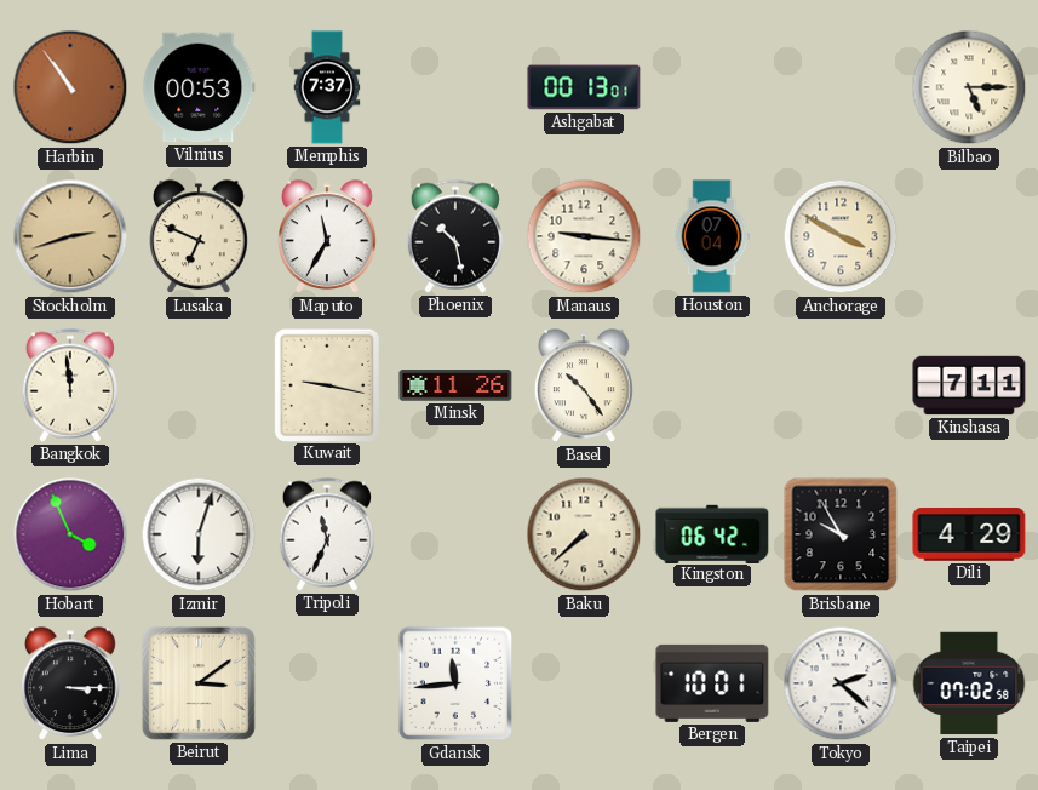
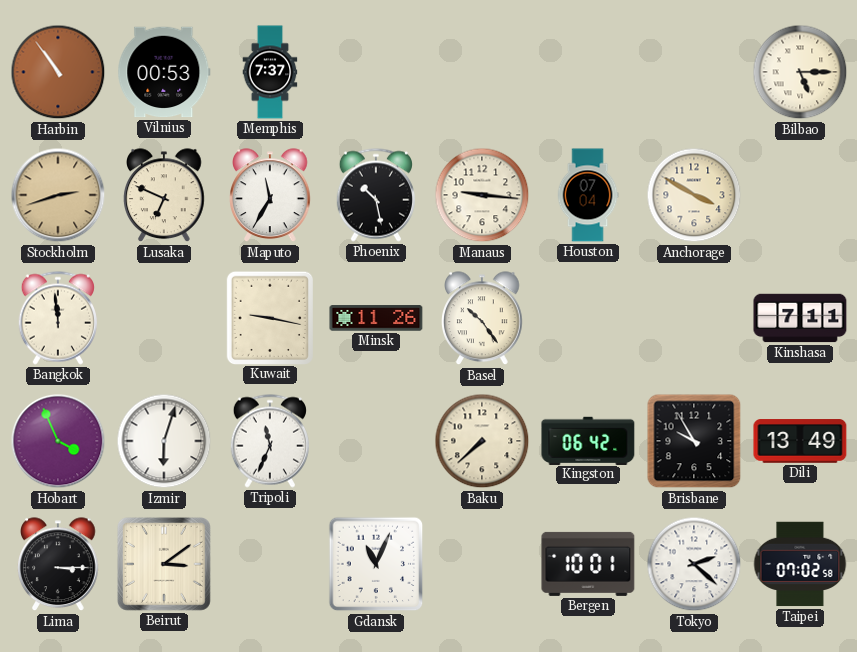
Ashgabat: 00:13 -> none (584, 87)
Dili: 4:29 -> 13:49 (800, 441)
Gdansk: 11:44 -> 11:04 (376, 564)
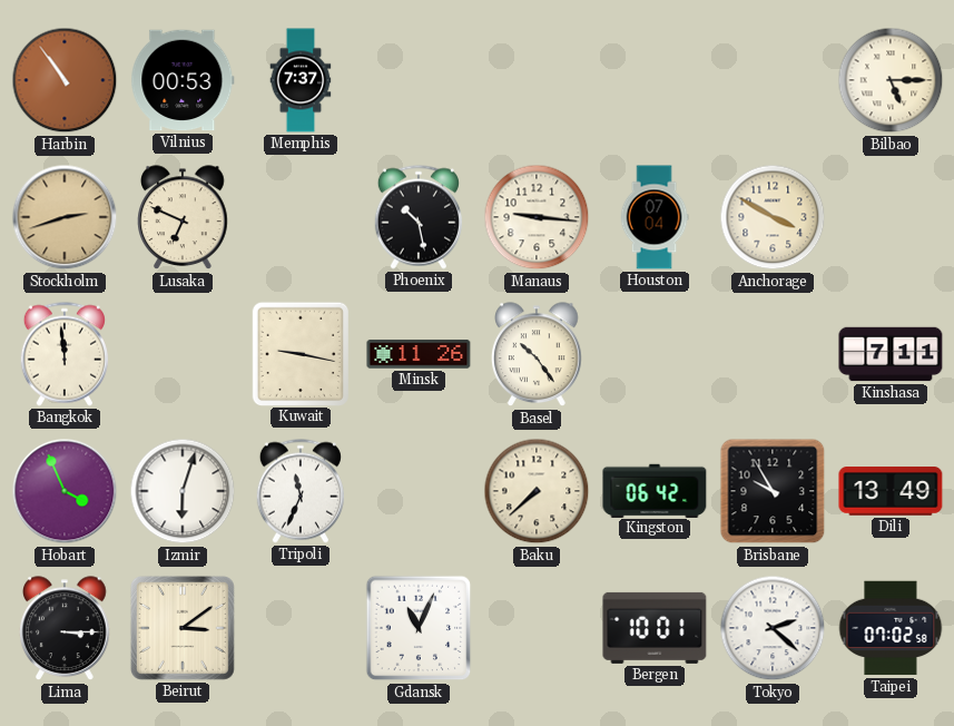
Maputo: 11:35 -> none (270, 196)
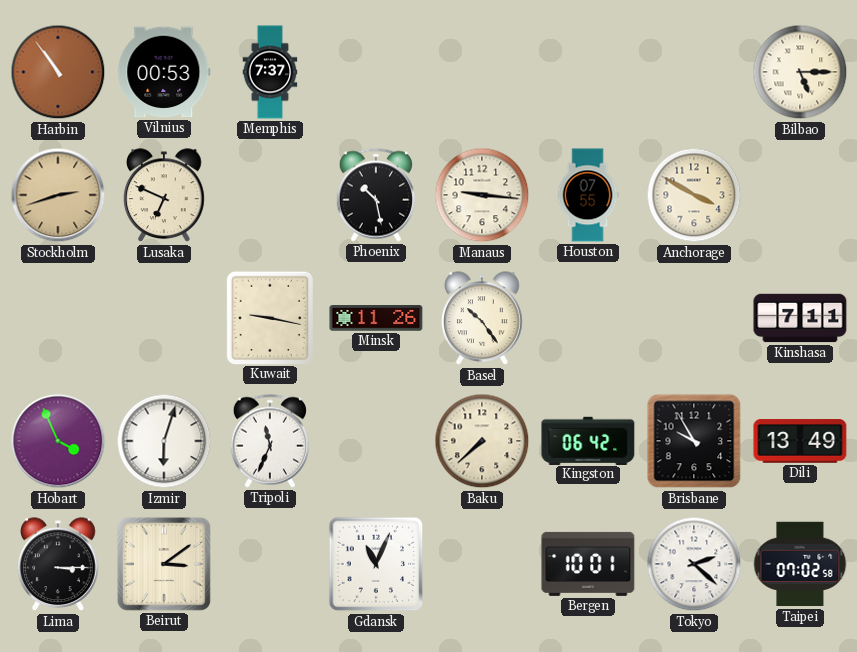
Houston: 07:04 -> 07:55 (588, 195)
Bangkok: 11:59 -> none (65, 354)
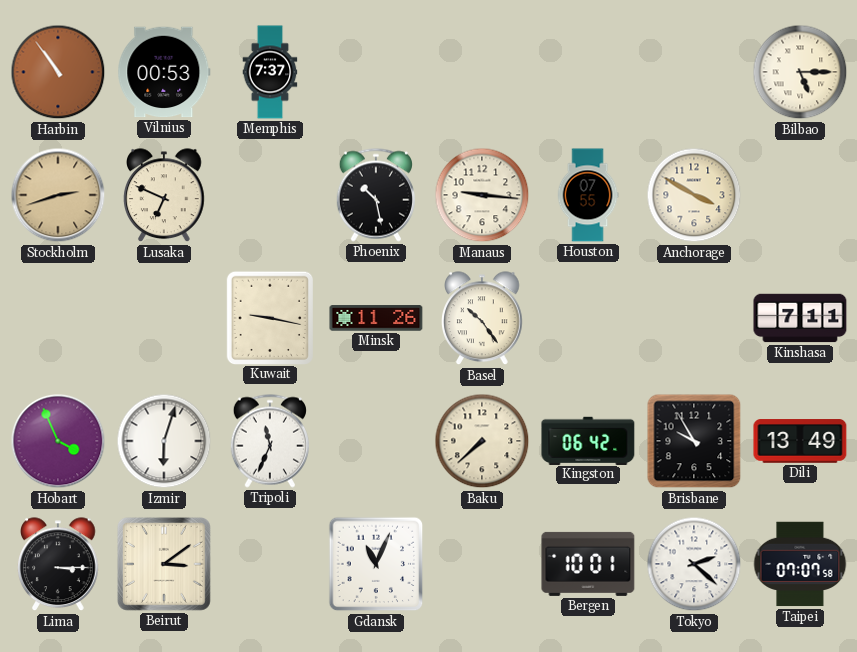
Taipei: 07:02 -> 07:07 (800, 564)
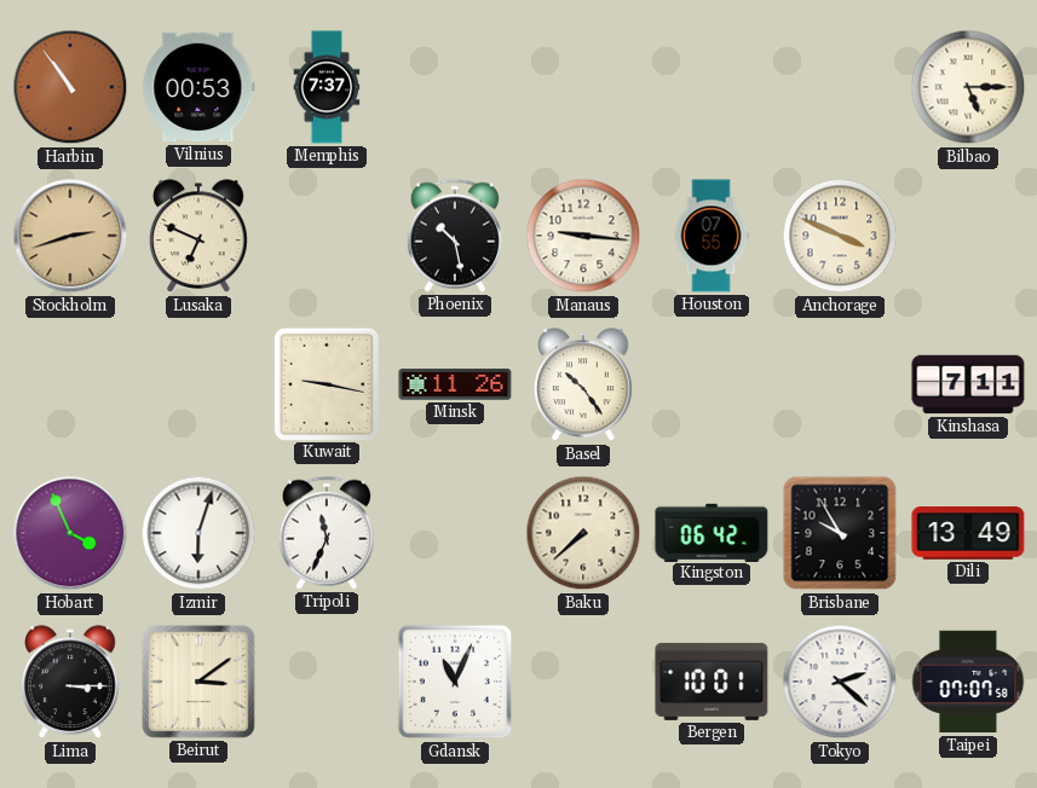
Anchorage: 3:50 -> 3:49 (840, 236)
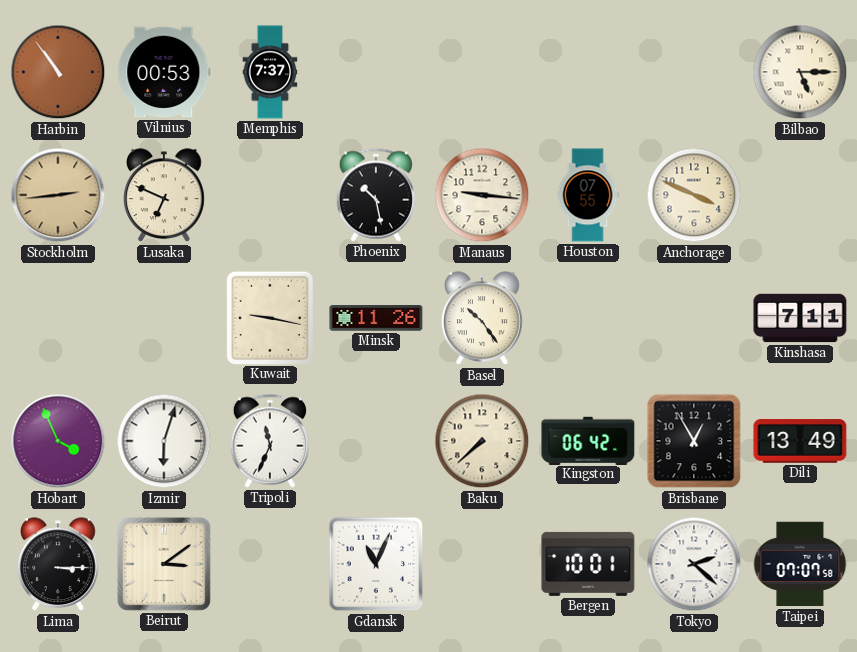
Stockholm: 2:42 -> 2:44 (58, 195)
Brisbane: 9:55 -> 12:55 (694, 441)
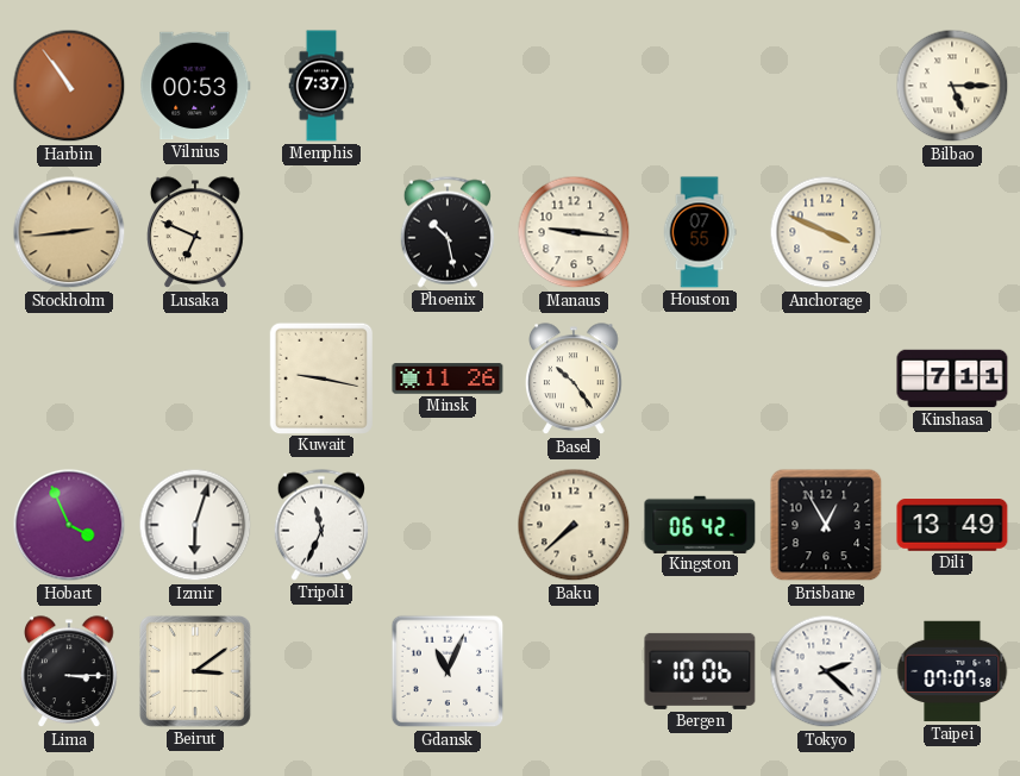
Bergen: 10:01 -> 10:06 (700, 671)
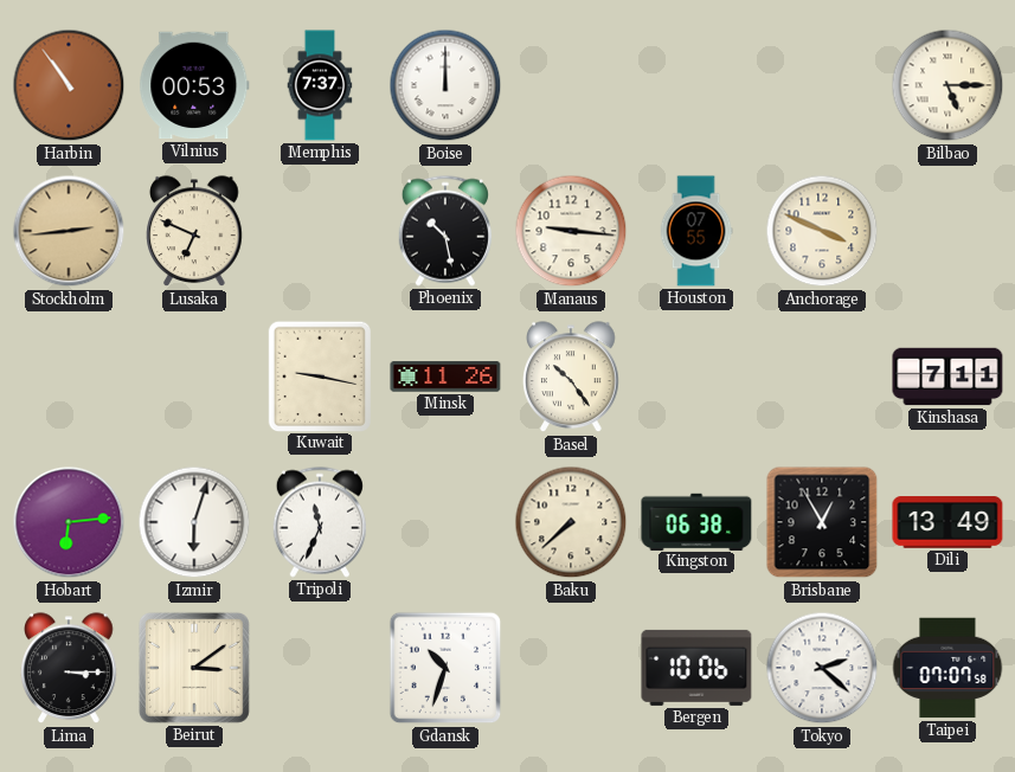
Boise: none -> 12:00 (445, 85)
Hobart: 3:56 -> 6:14 (69, 522)
Kingston: 06:42 -> 06:38 (696, 521)
Gdansk: 11:04 -> 10:33 (445, 668)
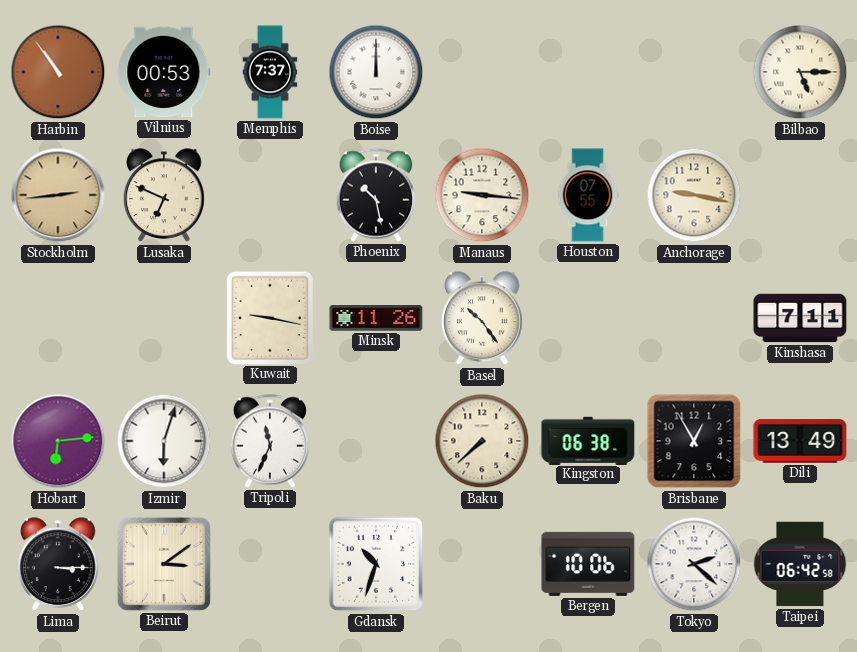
Anchorage: 3:49 -> 9:17 (694, 195)
Taipei: 07:07 -> 06:42 (800, 564)
